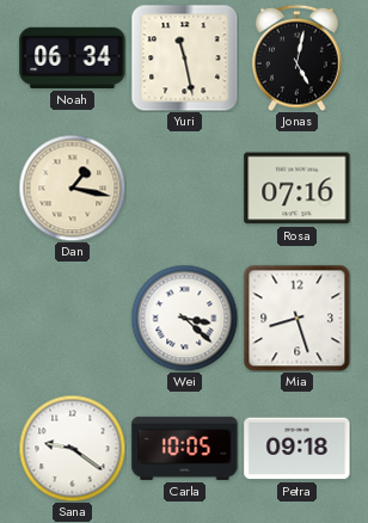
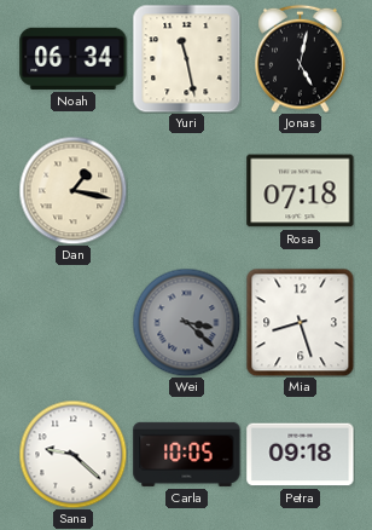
Rosa: 07:16 -> 07:18 (301, 191)
Wei dial: white -> grey (186, 322)
Sana: 9:21 -> 9:22 (72, 454)
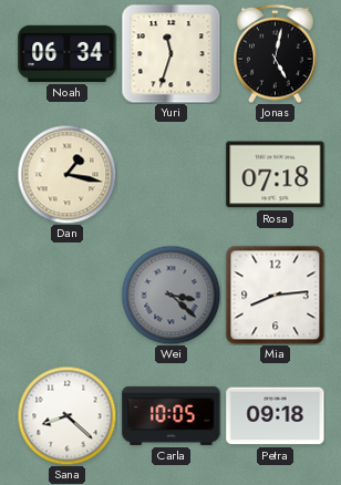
Yuri: 11:28 -> 11:33 (170, 53)
Mia: 8:27 -> 8:14 (275, 295)
Sana: 9:22 -> 8:22 (66, 415)
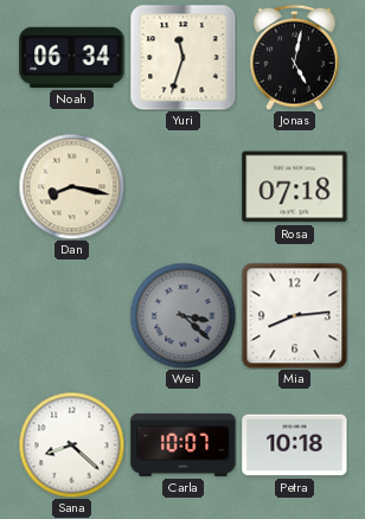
Dan: 1:17 -> 8:17 (71, 186)
Carla: 10:05 -> 10:07 (184, 444)
Petra: 09:18 -> 10:18 (295, 446)
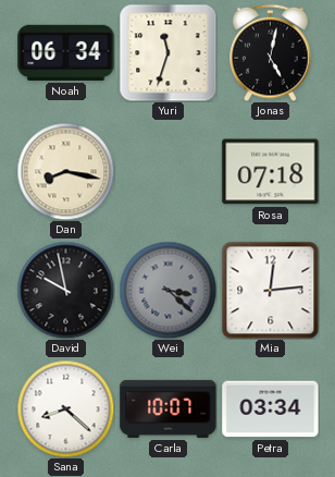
David: none -> 9:58 (65, 290)
Mia: 8:14 -> 12:14 (270, 290)
Petra: 10:18 -> 03:34 (271, 409)
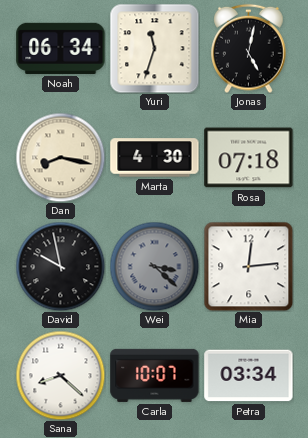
Marta: none -> 4:30 (155, 158)
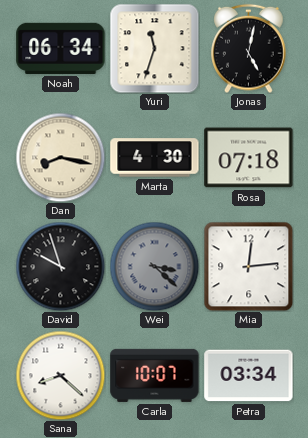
David: 9:58 -> 9:57 (60, 266)
